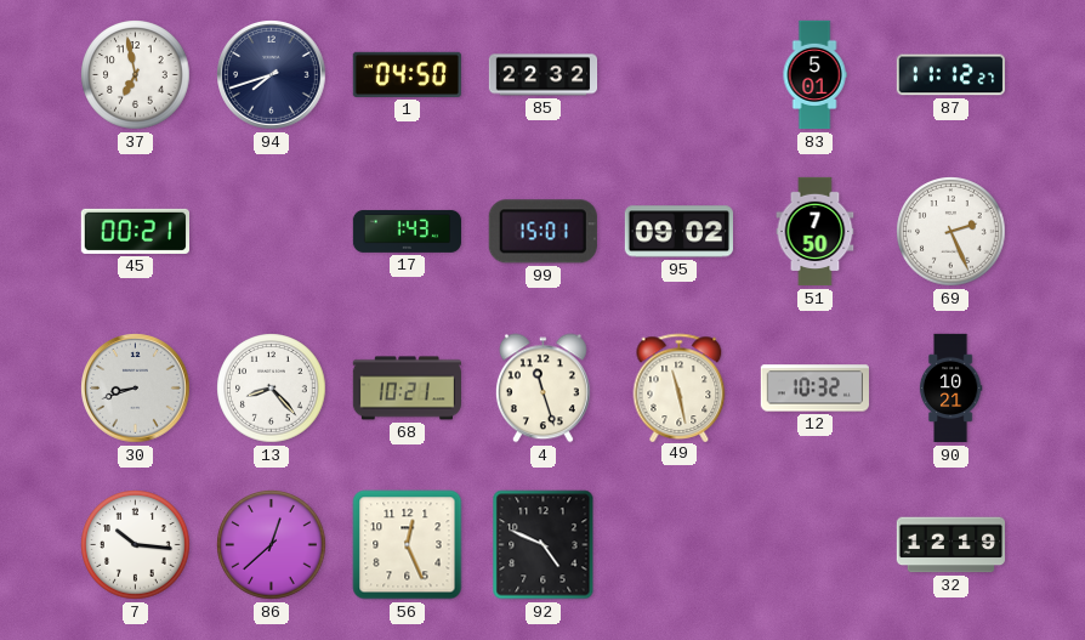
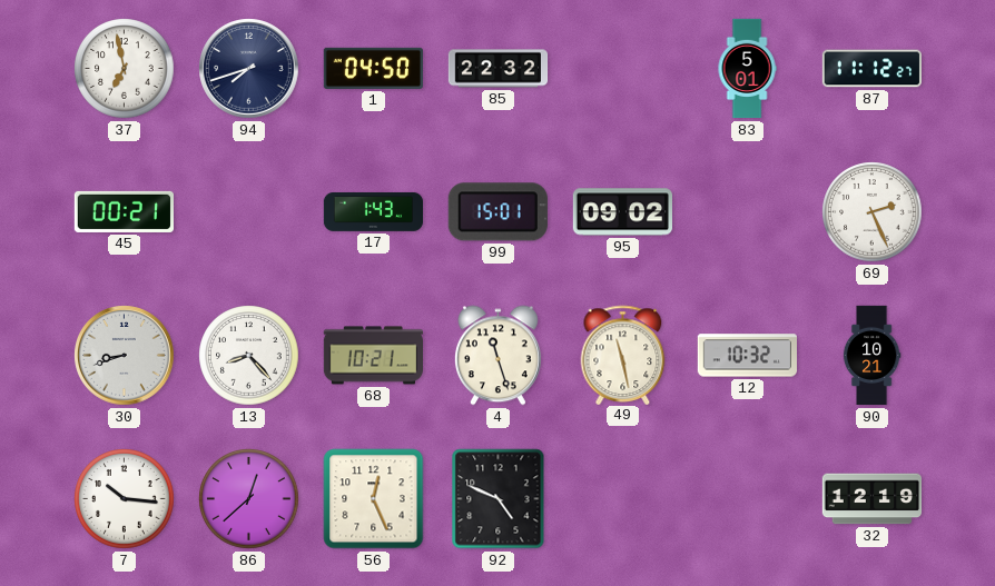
51: 7:50 -> none (816, 232)
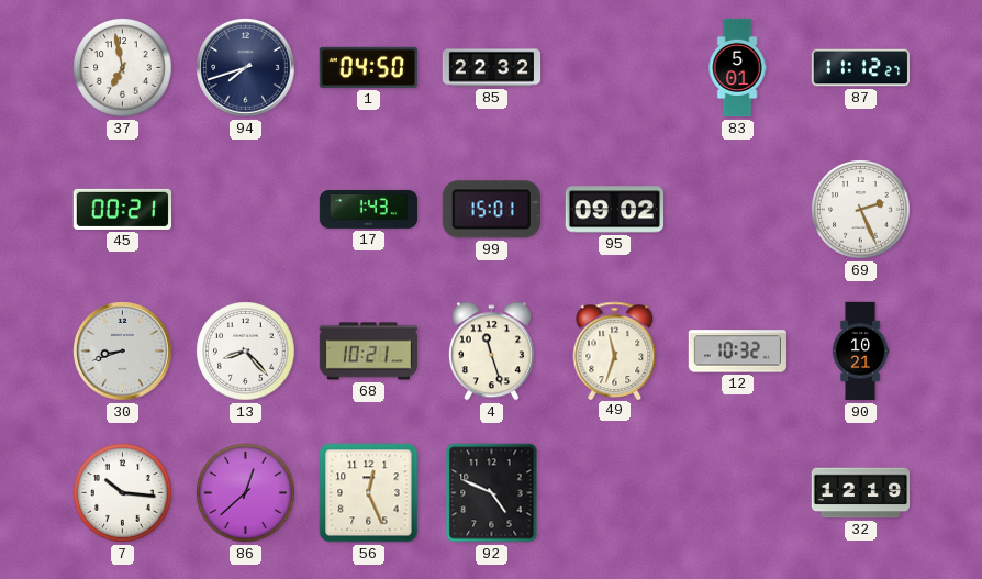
49: 11:28 -> 11:33 (615, 350)
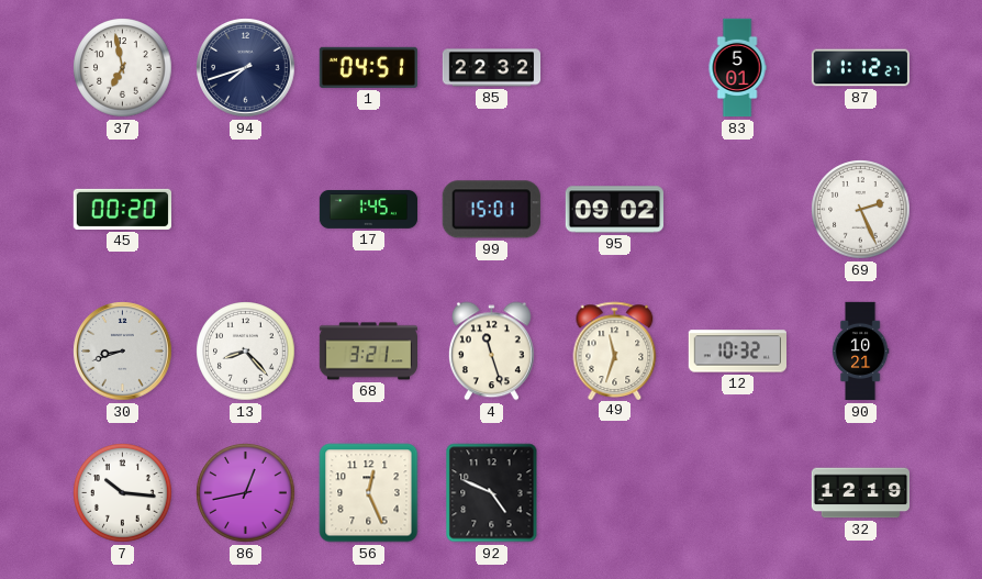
1: 04:50 -> 04:51 (368, 67)
45: 00:21 -> 00:20 (122, 209)
17: 1:43 -> 1:45 (369, 210)
68: 10:21 -> 3:21 (369, 352)
86: 12:38 -> 12:43 (246, 493)
